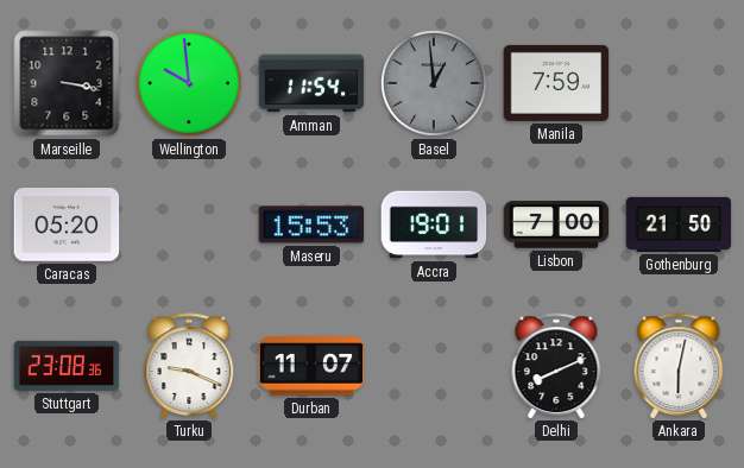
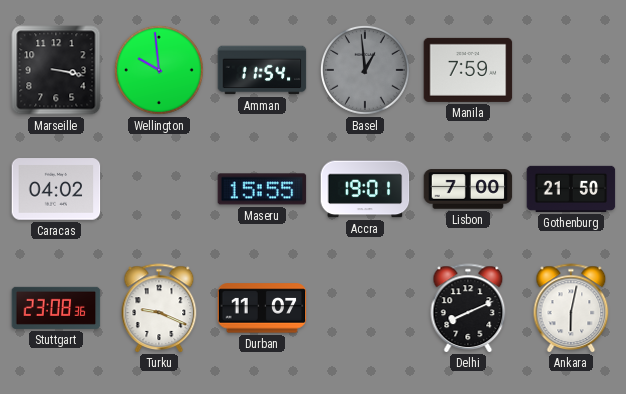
Caracas: 05:20 -> 04:02 (56, 189)
Maseru: 15:53 -> 15:55 (262, 189)
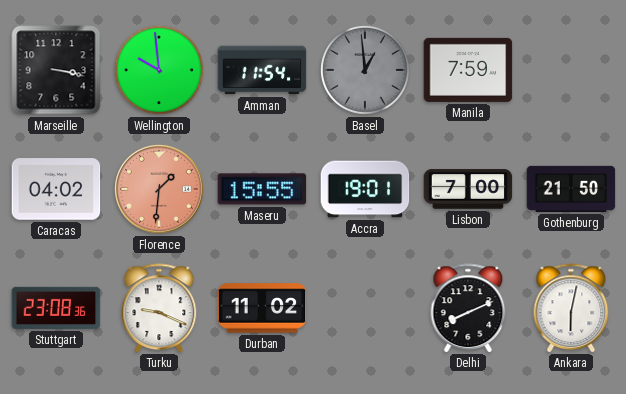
Florence: none -> 1:31 (159, 189)
Durban: 11:07 -> 11:02 (262, 308)
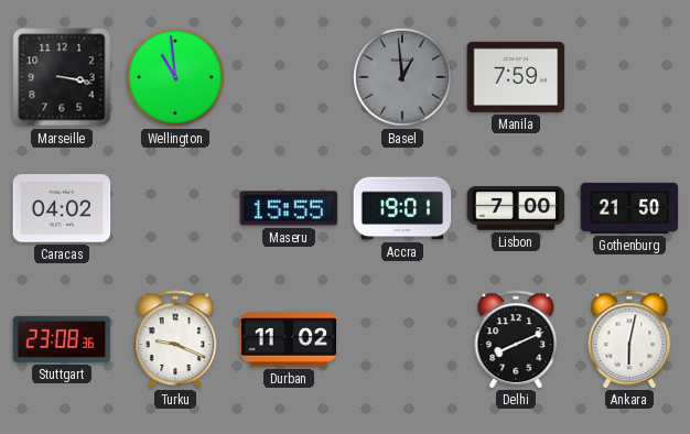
Wellington: 9:59 -> 10:59 (175, 77)
Amman: 11:54 -> none (262, 70)
Florence: 1:31 -> none (159, 189)
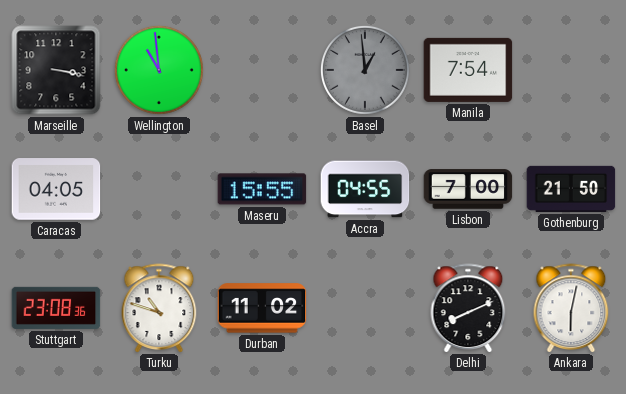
Manila: 7:59 -> 7:54 (468, 70)
Caracas: 04:02 -> 04:05 (56, 189)
Accra: 19:01 -> 04:55 (365, 189)
Turku: 9:19 -> 10:48 (159, 308)
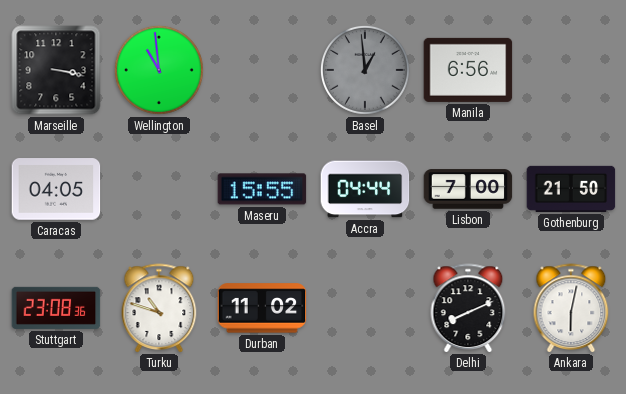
Manila: 7:54 -> 6:56 (468, 70)
Accra: 04:55 -> 04:44 (365, 189)
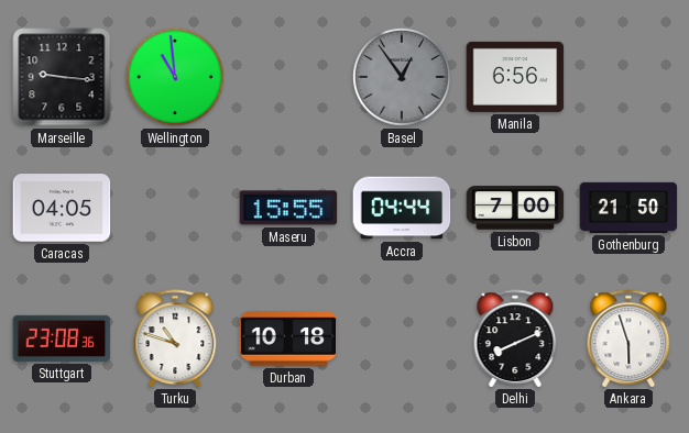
Marseille: 3:17 -> 9:16 (62, 77)
Basel: 12:59 -> 12:54 (402, 77)
Durban: 11:02 -> 10:18 (288, 338)
Ankara: 6:02 -> 5:57 (628, 338)
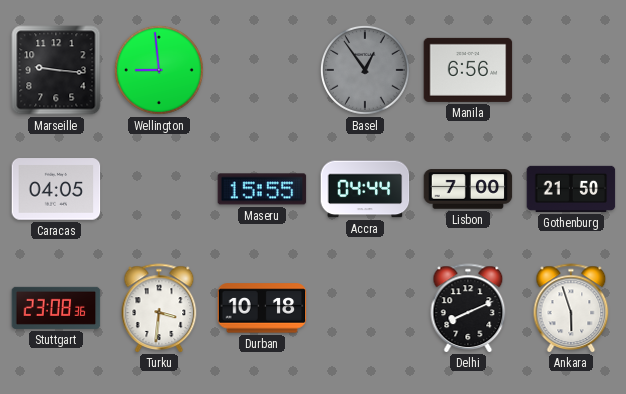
Wellington: 10:59 -> 8:59 (159, 70)
Turku: 10:48 -> 3:31 (159, 308)
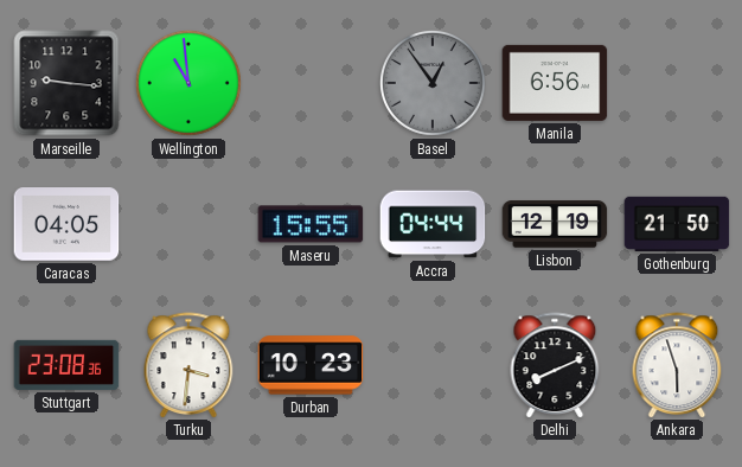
Wellington: 8:59 -> 10:59 (188, 83)
Lisbon: 7:00 -> 12:19 (555, 224)
Durban: 10:18 -> 10:23 (311, 365)
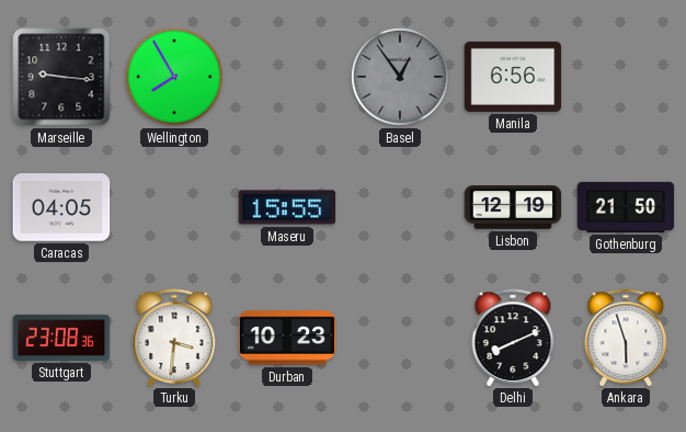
Wellington: 10:59 -> 7:55 (174, 77)
Accra: 04:44 -> none (433, 224)
